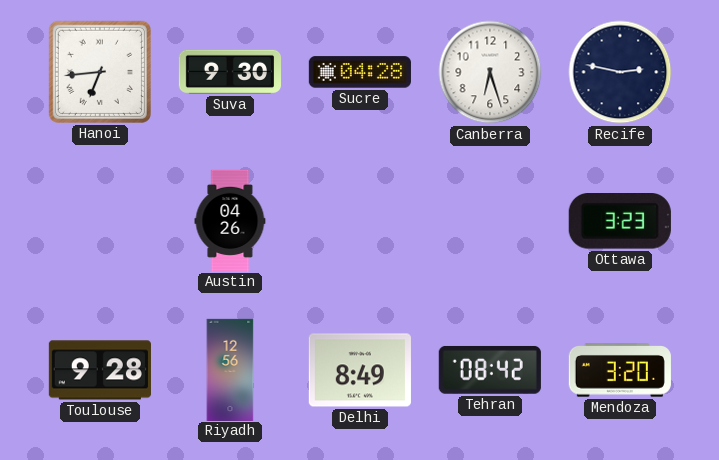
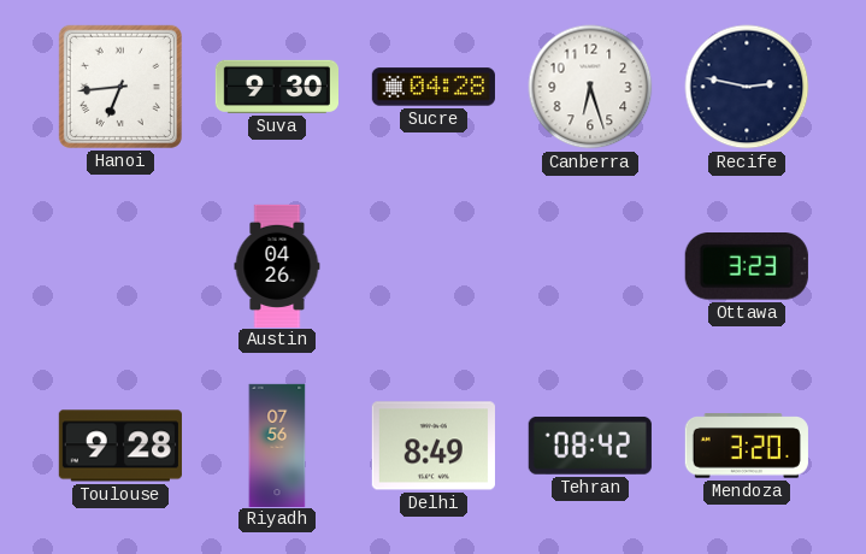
Riyadh: 12:56 -> 07:56 (277, 444)
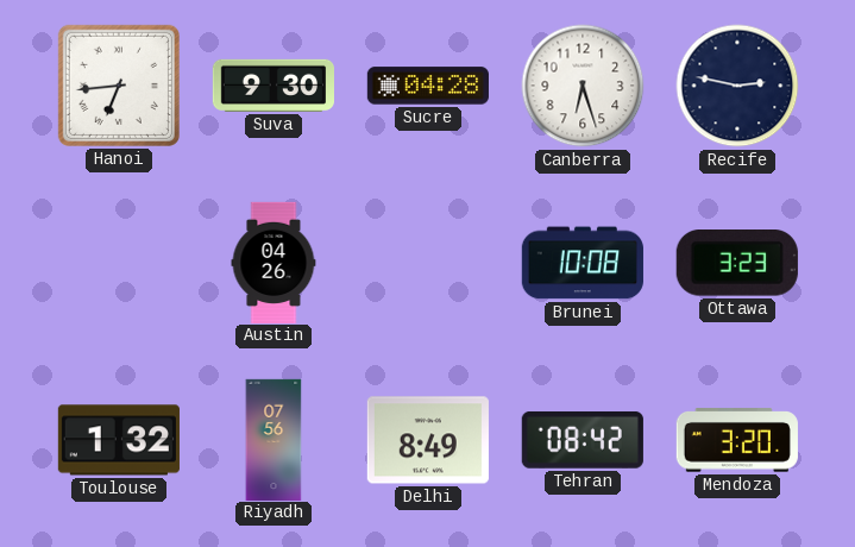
Brunei: none -> 10:08 (583, 263)
Toulouse: 9:28 -> 1:32 (119, 440)
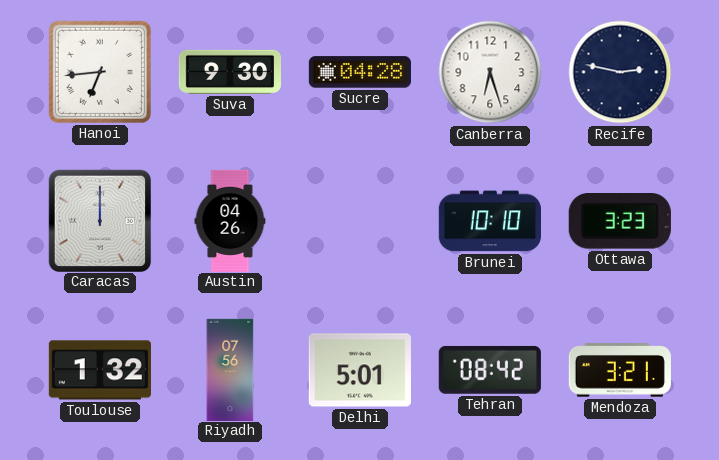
Caracas: none -> 12:00 (99, 220)
Brunei: 10:08 -> 10:10 (490, 221)
Delhi: 8:49 -> 5:01 (360, 370)
Mendoza: 3:20 -> 3:21 (620, 370)
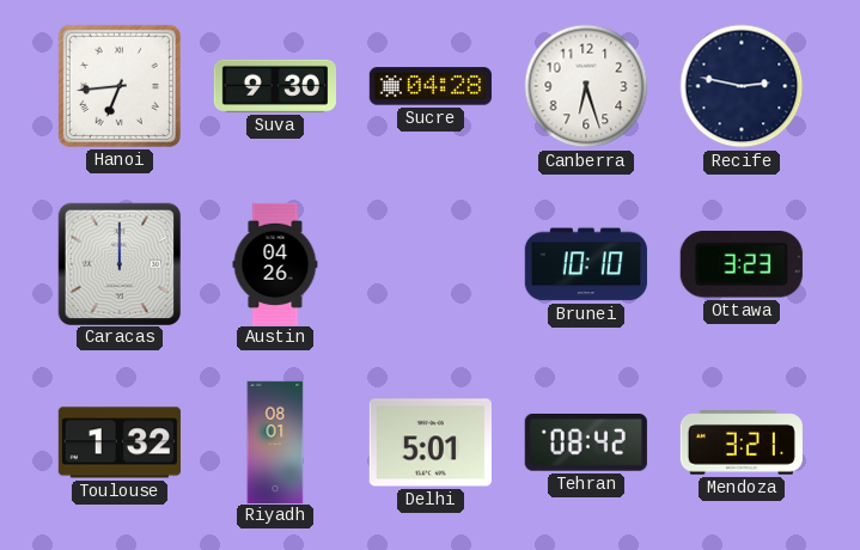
Riyadh: 07:56 -> 08:01 (275, 441)
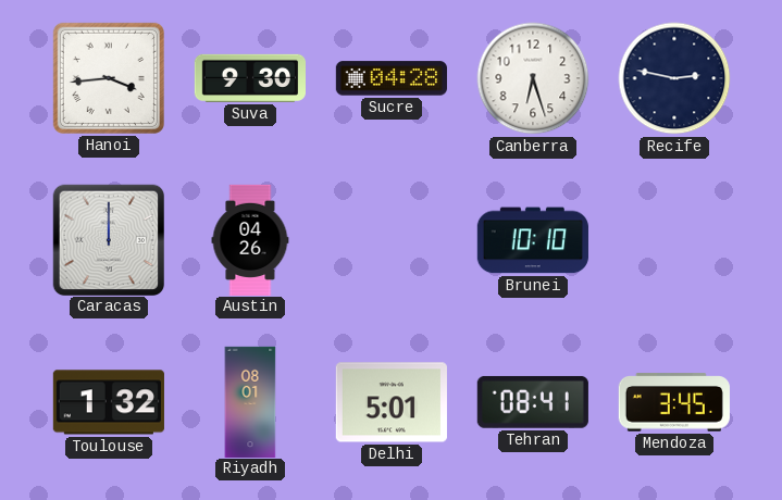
Hanoi: 6:44 -> 3:44 (109, 78)
Ottawa: 3:23 -> none (742, 264)
Tehran: 08:42 -> 08:41 (533, 402)
Mendoza: 3:21 -> 3:45 (674, 402)
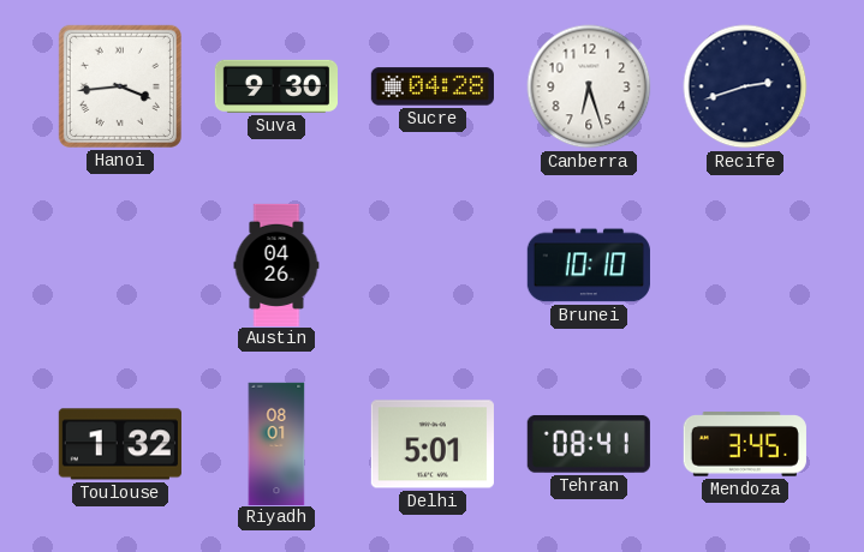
Recife: 2:47 -> 2:42 (745, 86)
Caracas: 12:00 -> none (108, 239)
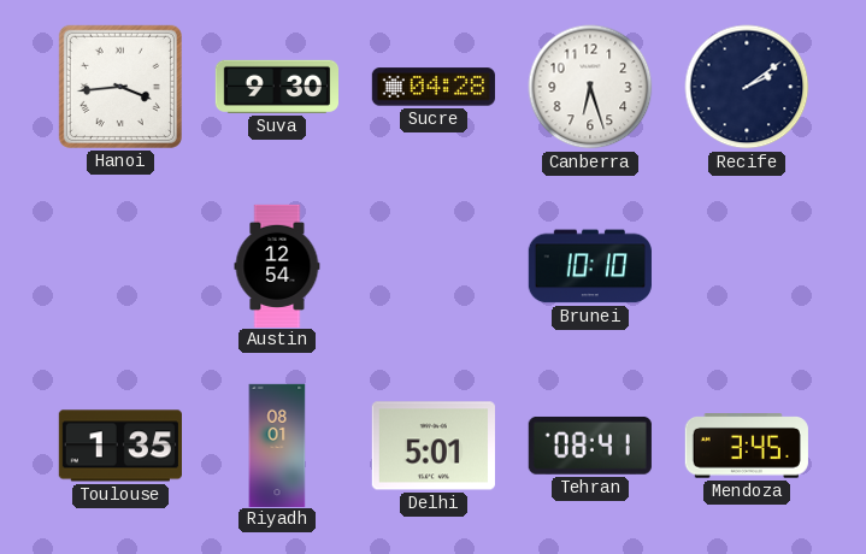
Recife: 2:42 -> 2:09 (747, 87)
Austin: 04:26 -> 12:54 (277, 265)
Toulouse: 1:32 -> 1:35 (120, 446)
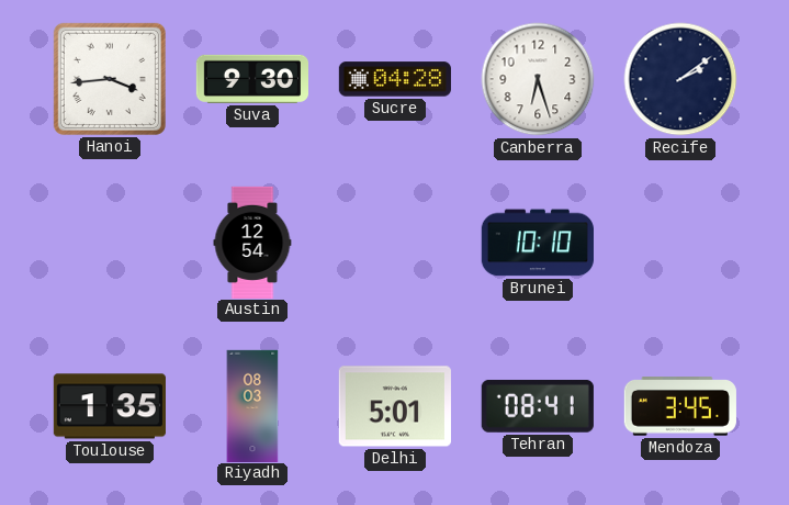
Riyadh: 08:01 -> 08:03 (252, 405)
